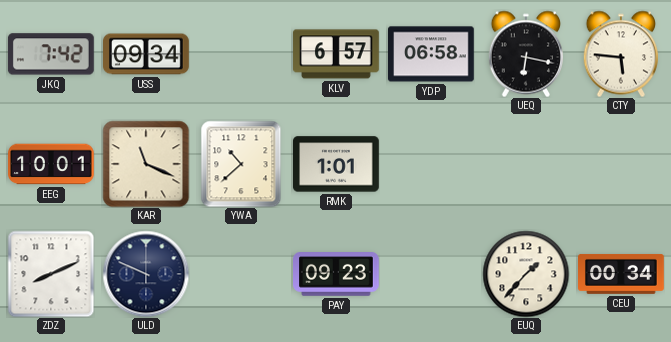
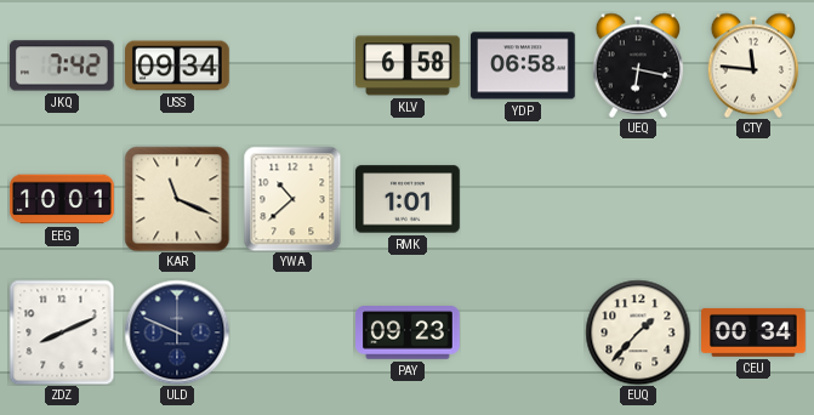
KLV: 6:57 -> 6:58 (408, 66)
CTY: 5:46 -> 11:46 (752, 66)
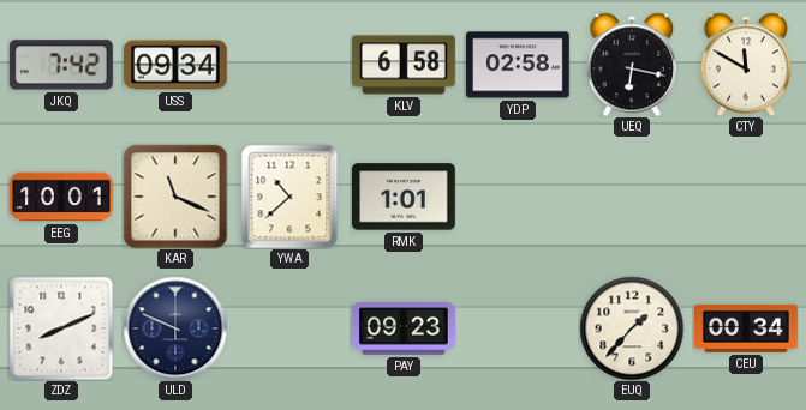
YDP: 06:58 -> 02:58 (519, 65)
CTY: 11:46 -> 11:50 (745, 65)
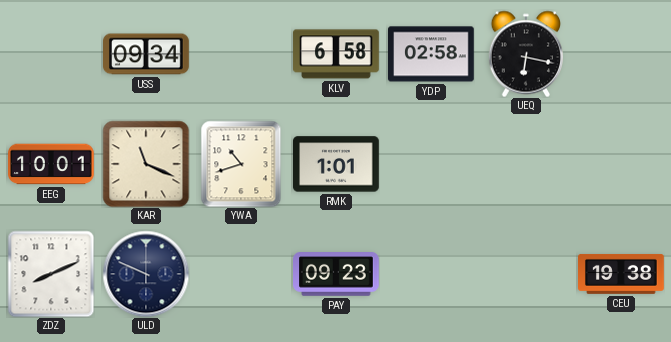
JKQ: 7:42 -> none (61, 65)
CTY: 11:50 -> none (745, 65)
YWA: 10:38 -> 10:42 (241, 164)
EUQ: 1:37 -> none (632, 328)
CEU: 00:34 -> 19:38 (622, 274)
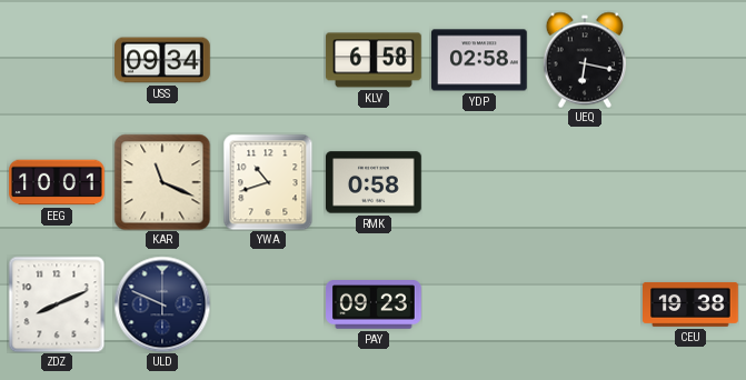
RMK: 1:01 -> 0:58 (375, 182)
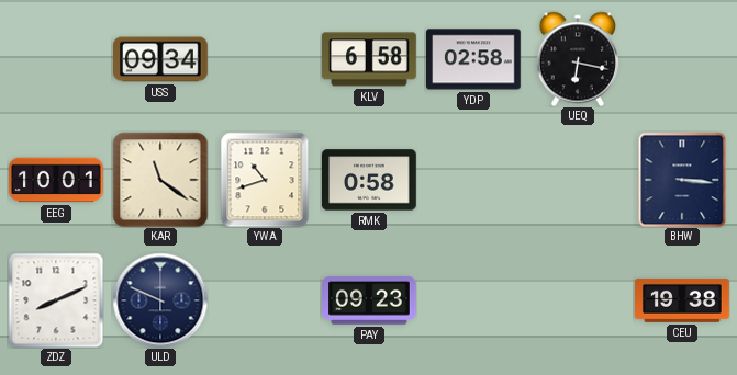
KAR: 11:19 -> 11:21 (160, 180)
BHW: none -> 3:16 (682, 180)
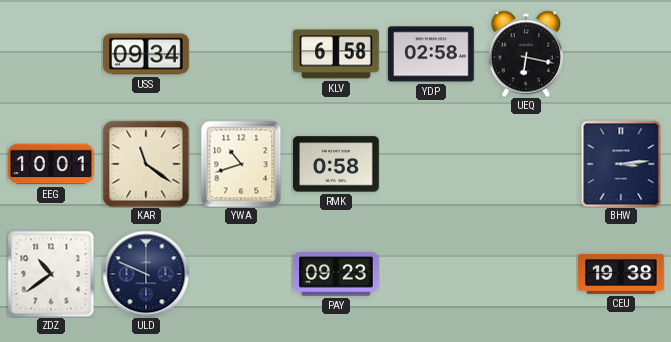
BHW: 3:16 -> 3:14 (621, 164)
ZDZ: 8:11 -> 10:39 (51, 274)
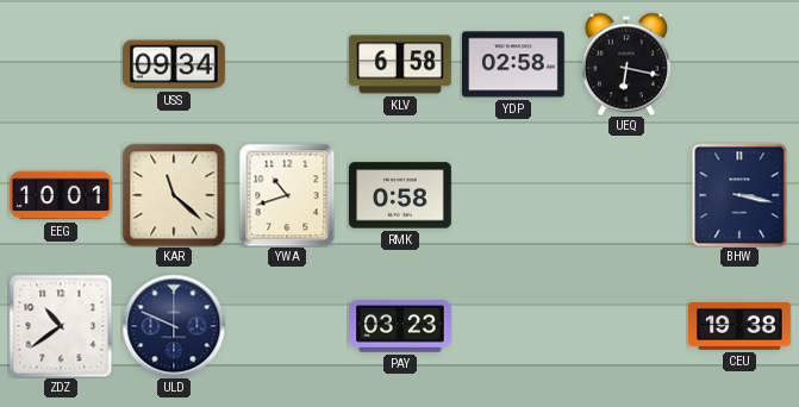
KAR: 11:21 -> 11:22 (174, 195)
BHW: 3:14 -> 3:17 (739, 195)
PAY: 09:23 -> 03:23 (401, 326)
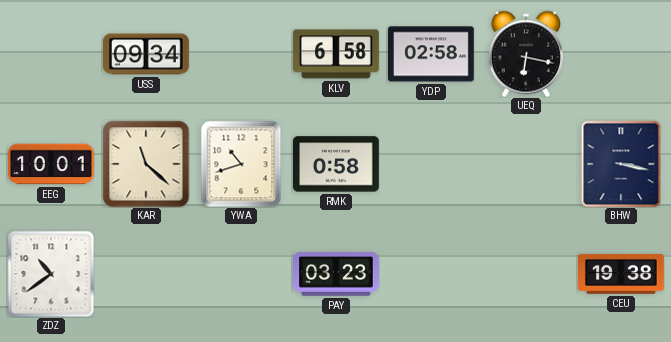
ULD: 9:49 -> none (174, 326)
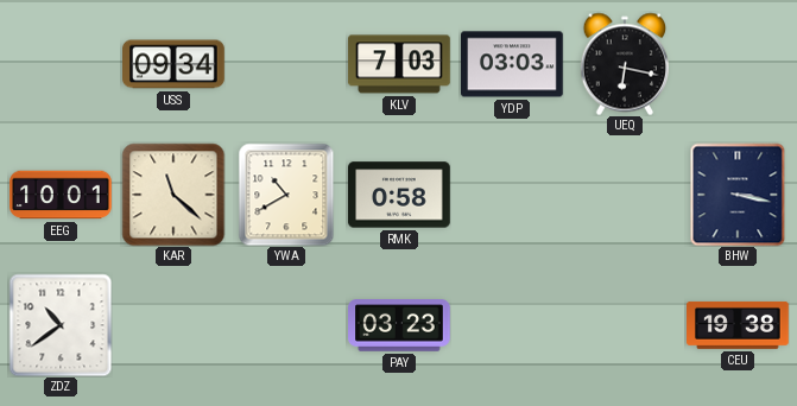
KLV: 6:58 -> 7:03 (399, 64)
YDP: 02:58 -> 03:03 (513, 64)
YWA: 10:42 -> 10:40 (286, 195)
